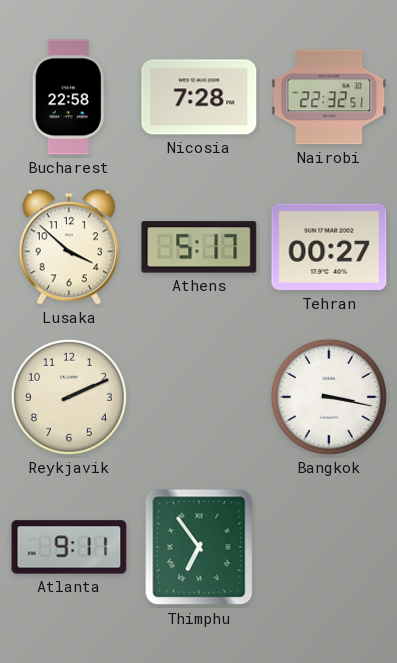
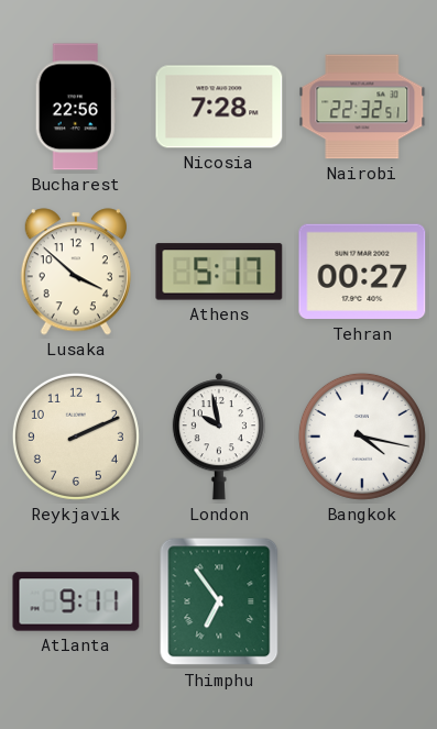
Bucharest: 22:58 -> 22:56 (76, 107)
London: none -> 9:58 (219, 437)
Bangkok: 3:17 -> 4:17 (362, 437)
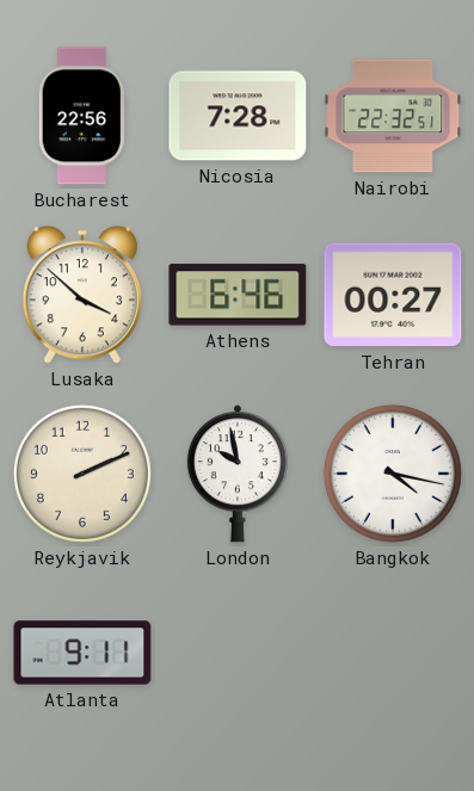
Athens: 5:17 -> 6:46 (238, 295)
Thimphu: 6:54 -> none (219, 601)
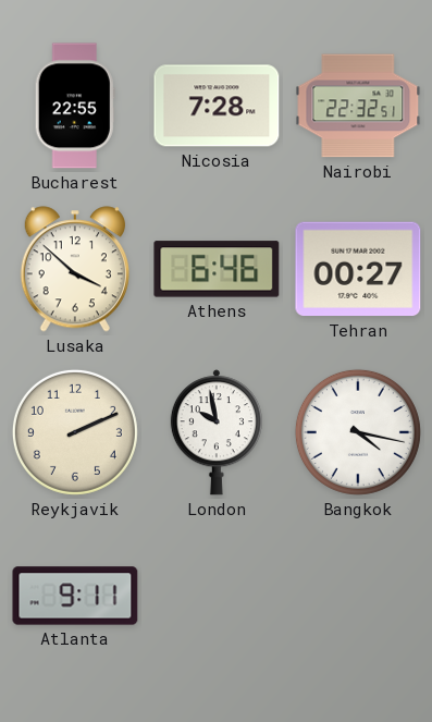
Bucharest: 22:56 -> 22:55 (75, 106)
